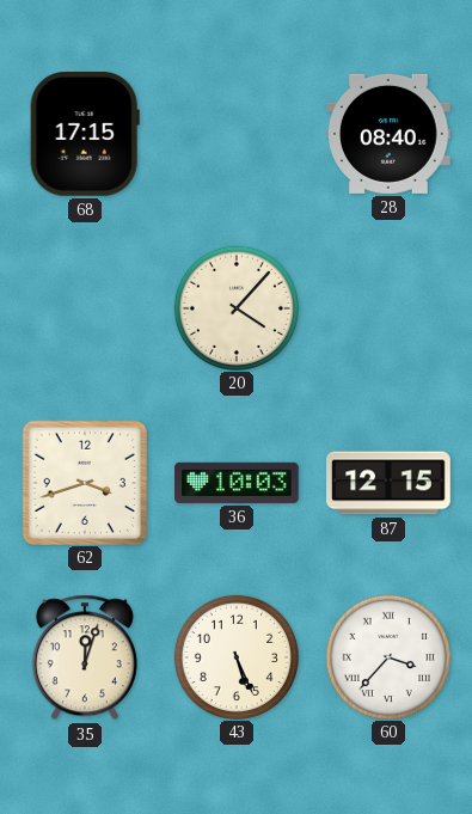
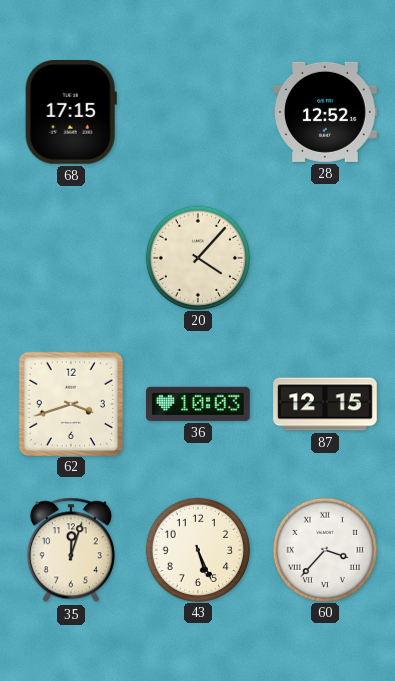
28: 08:40 -> 12:52 (326, 112)
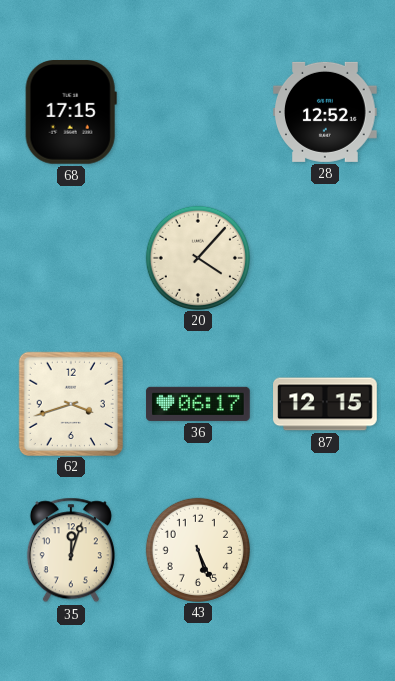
36: 10:03 -> 06:17 (198, 404)
60: 3:37 -> none (324, 549)
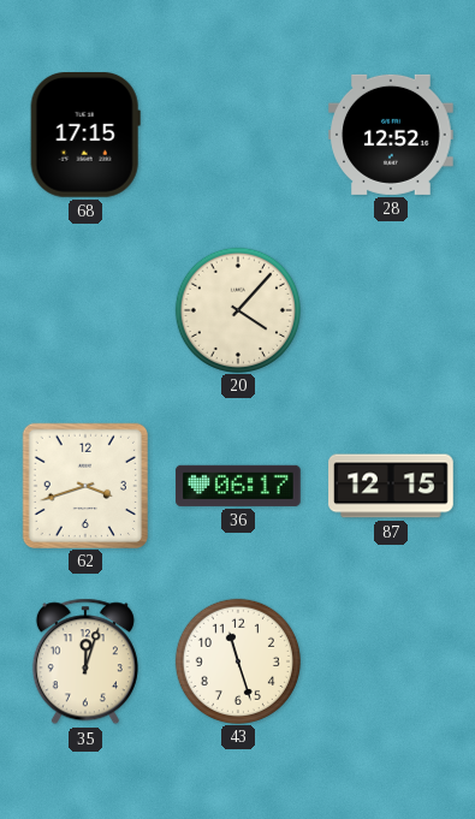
43: 5:26 -> 11:27 (237, 660)
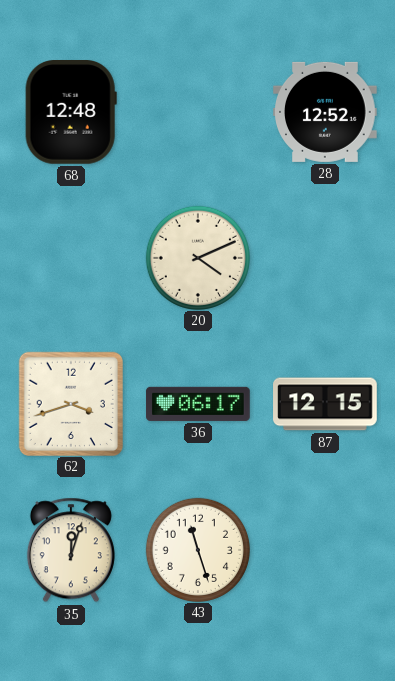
68: 17:15 -> 12:48 (71, 113)
20: 4:07 -> 4:11 (197, 257)
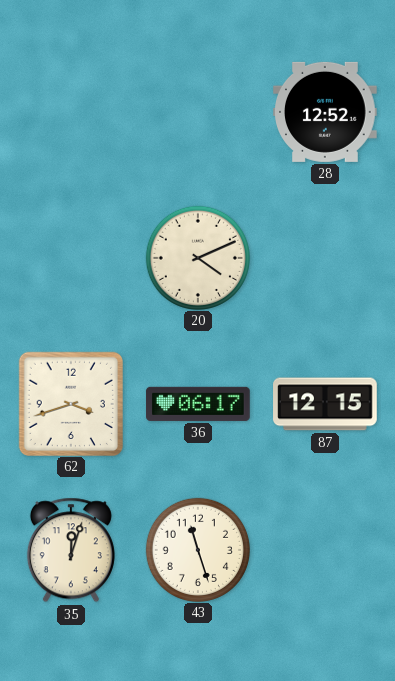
68: 12:48 -> none (71, 113)
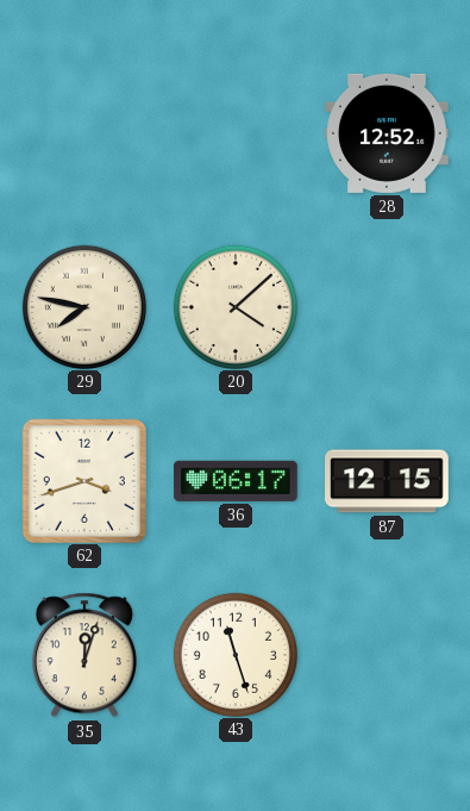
29: none -> 7:47 (83, 306)
20: 4:11 -> 4:08 (234, 306)
